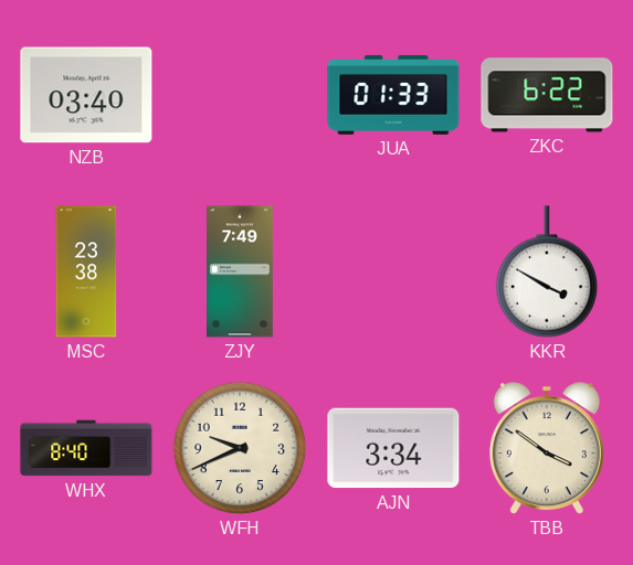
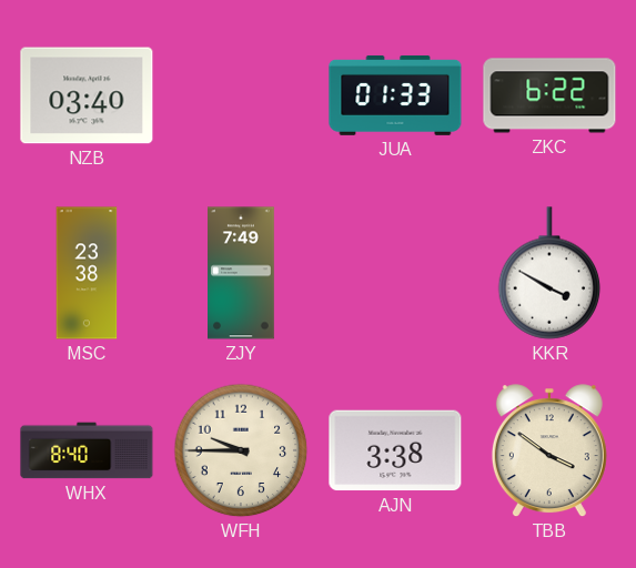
WFH: 9:41 -> 9:45 (241, 450)
AJN: 3:34 -> 3:38 (395, 450)
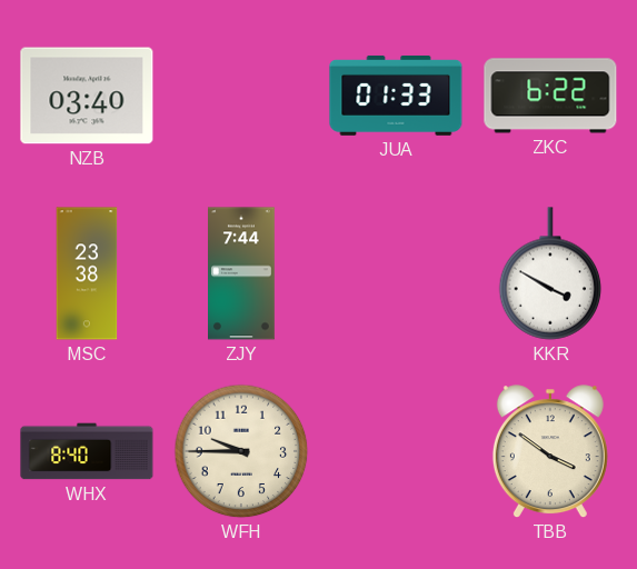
ZJY: 7:49 -> 7:44 (242, 273)
AJN: 3:38 -> none (395, 450)
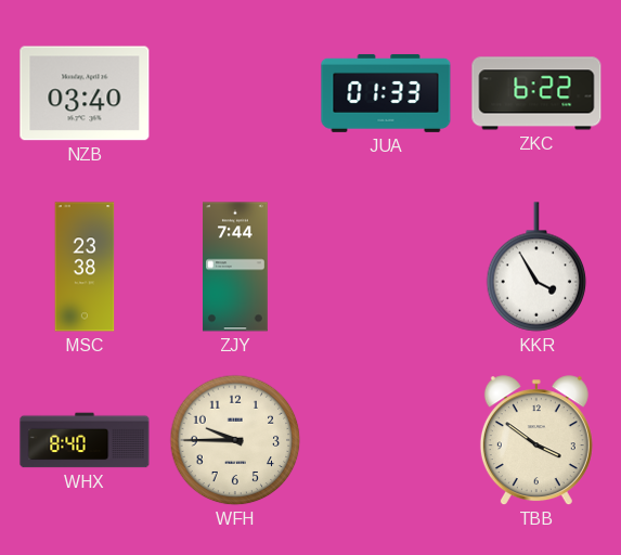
KKR: 3:50 -> 3:55 (536, 267)
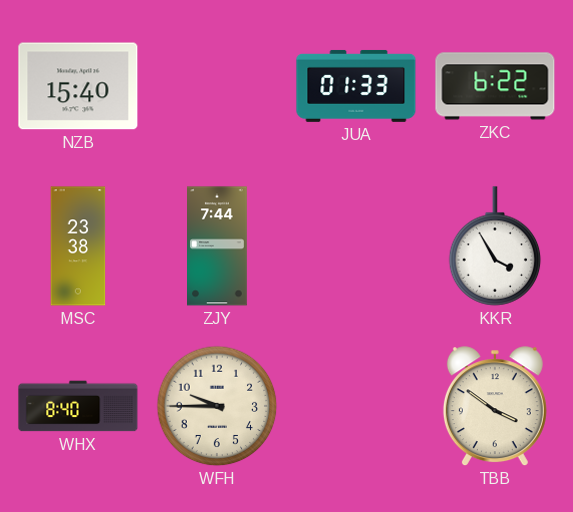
NZB: 03:40 -> 15:40 (78, 86)
